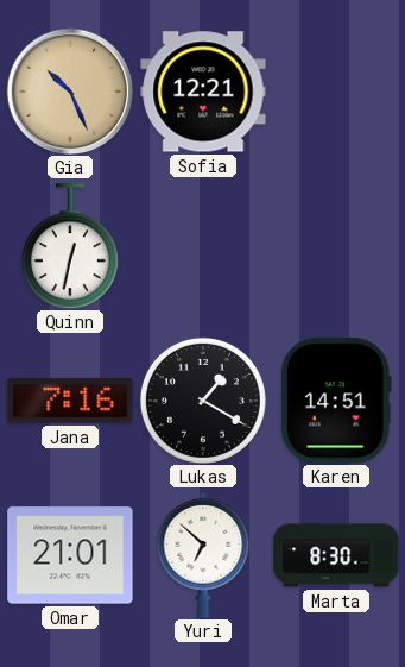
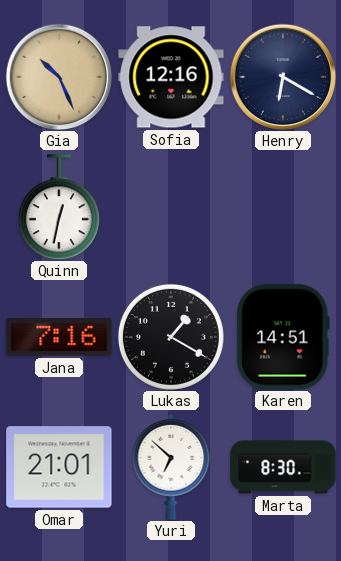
Sofia: 12:21 -> 12:16 (171, 77)
Henry: none -> 6:20 (283, 77)
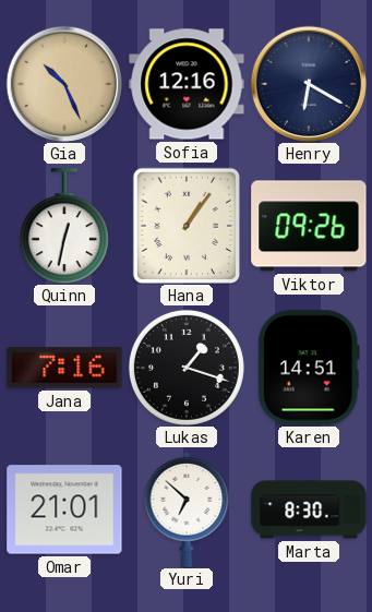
Hana: none -> 1:06 (185, 225)
Viktor: none -> 09:26 (309, 226)
Lukas: 1:20 -> 1:18 (187, 368)
